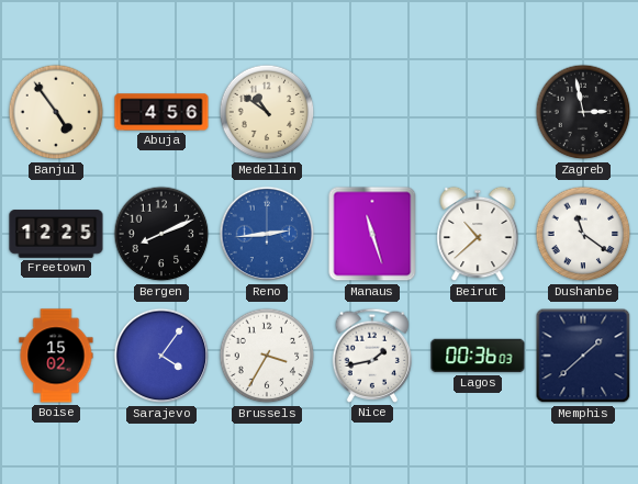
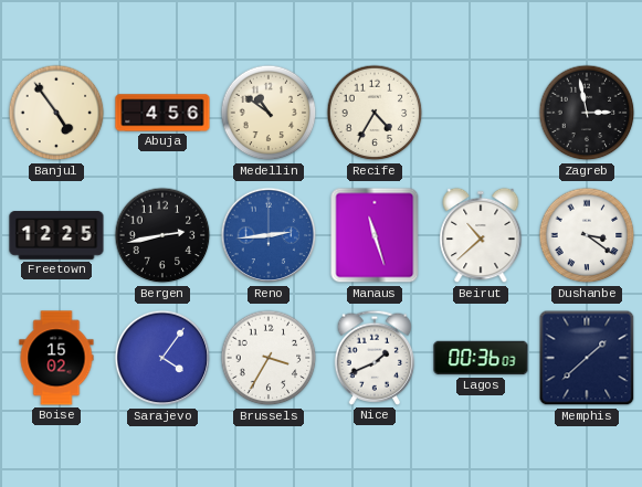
Recife: none -> 4:35 (375, 113)
Bergen: 8:11 -> 2:43 (162, 235)
Dushanbe: 11:21 -> 3:21 (587, 235)
Nice: 1:43 -> 1:41 (375, 358)
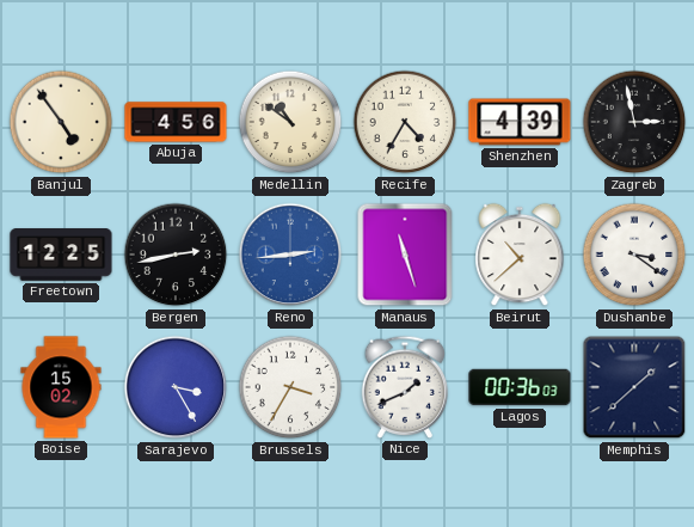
Shenzhen: none -> 4:39 (520, 122)
Sarajevo: 4:06 -> 3:25 (176, 387)
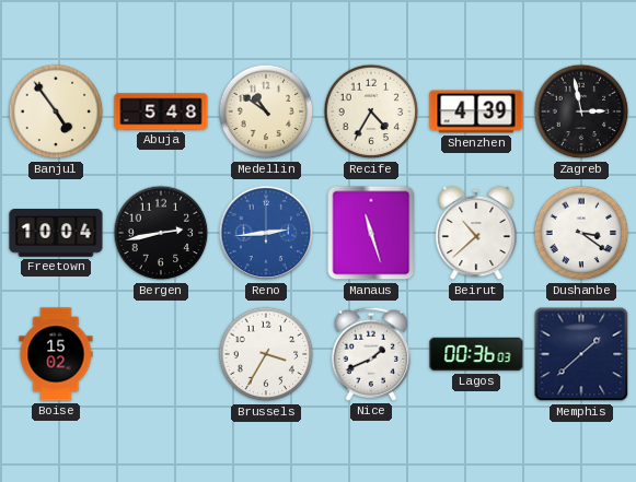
Abuja: 4:56 -> 5:48 (161, 111)
Freetown: 12:25 -> 10:04 (56, 233)
Sarajevo: 3:25 -> none (176, 387)
